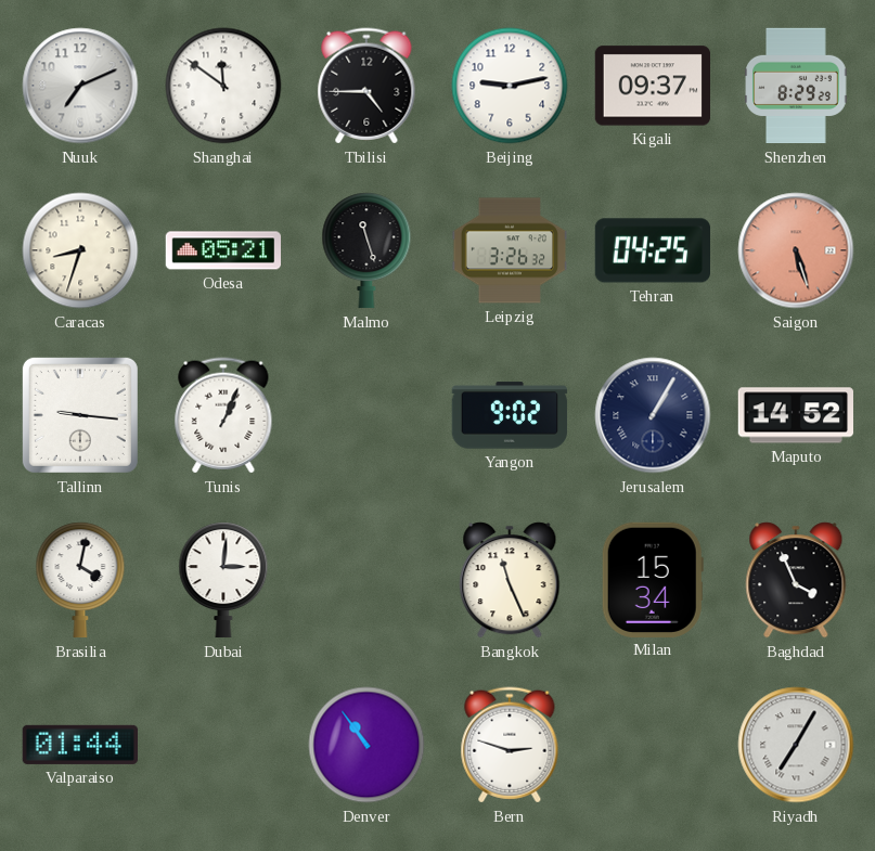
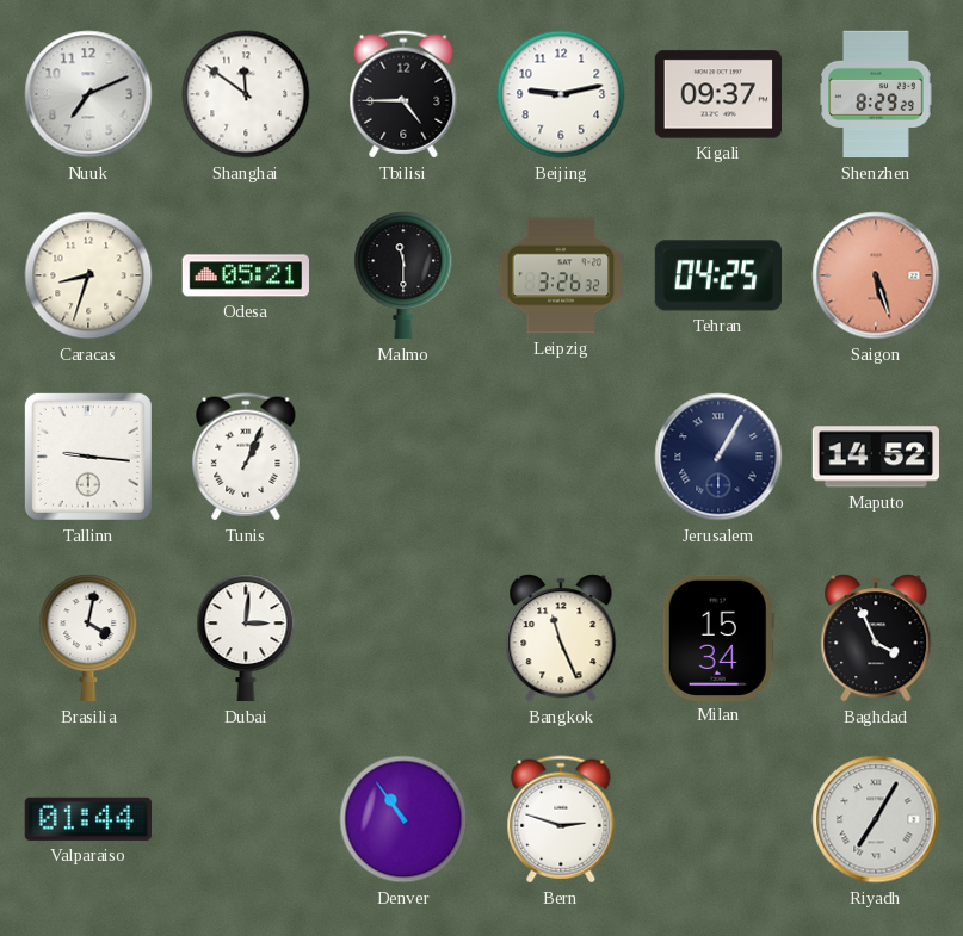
Malmo: 11:27 -> 11:30 (403, 275)
Yangon: 9:02 -> none (510, 415)
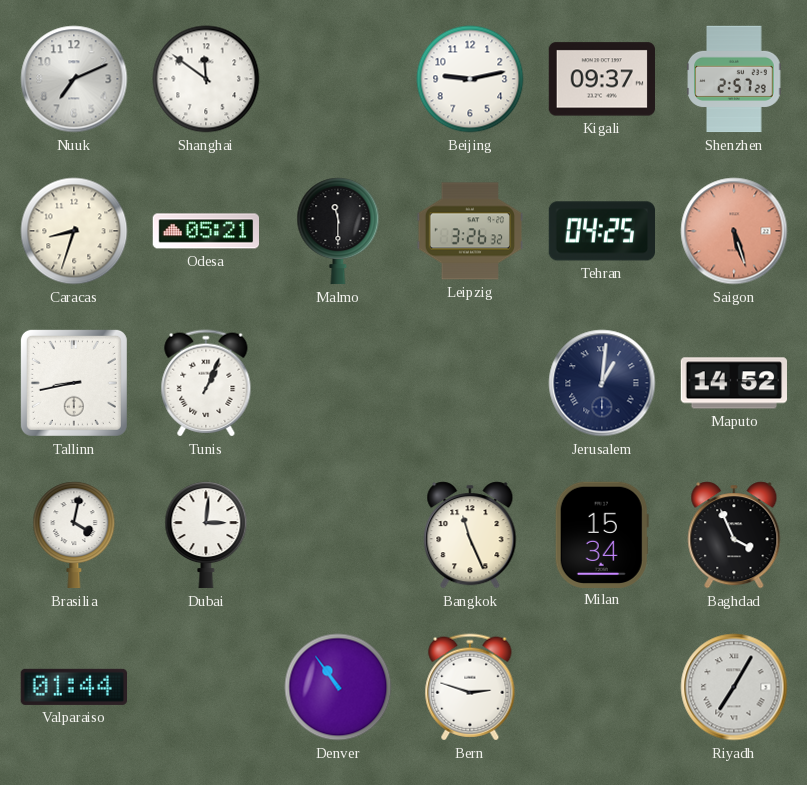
Tbilisi: 4:45 -> none (403, 94)
Shenzhen: 8:29 -> 2:57 (734, 79)
Tallinn: 9:16 -> 8:43 (74, 383)
Jerusalem: 1:05 -> 1:01 (602, 383)
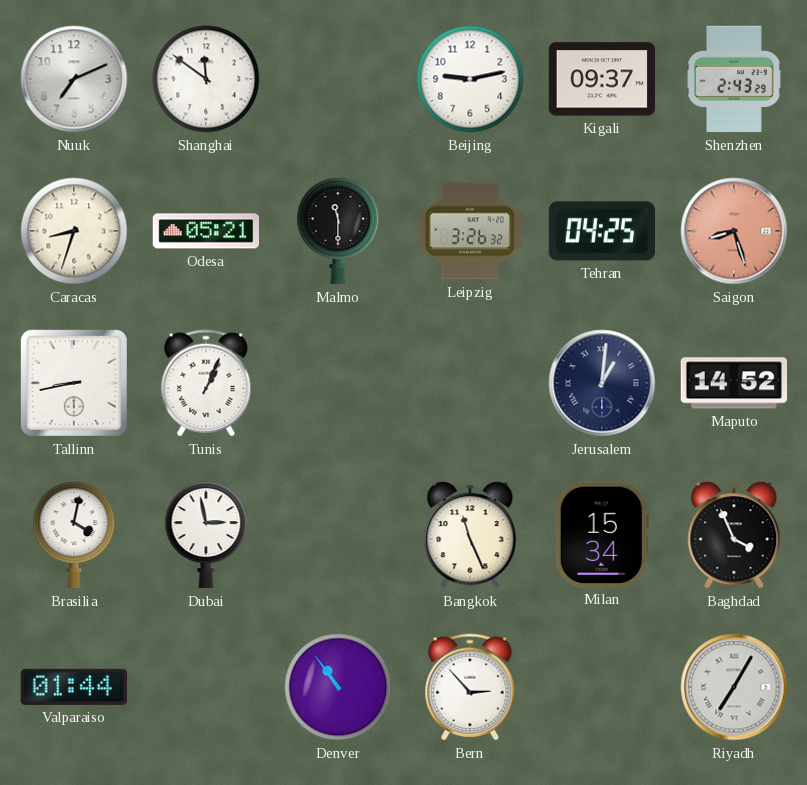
Shenzhen: 2:57 -> 2:43 (734, 79)
Saigon: 5:27 -> 8:27 (734, 231)
Dubai: 3:01 -> 2:58 (206, 535)
Bern: 2:48 -> 2:53 (470, 687)
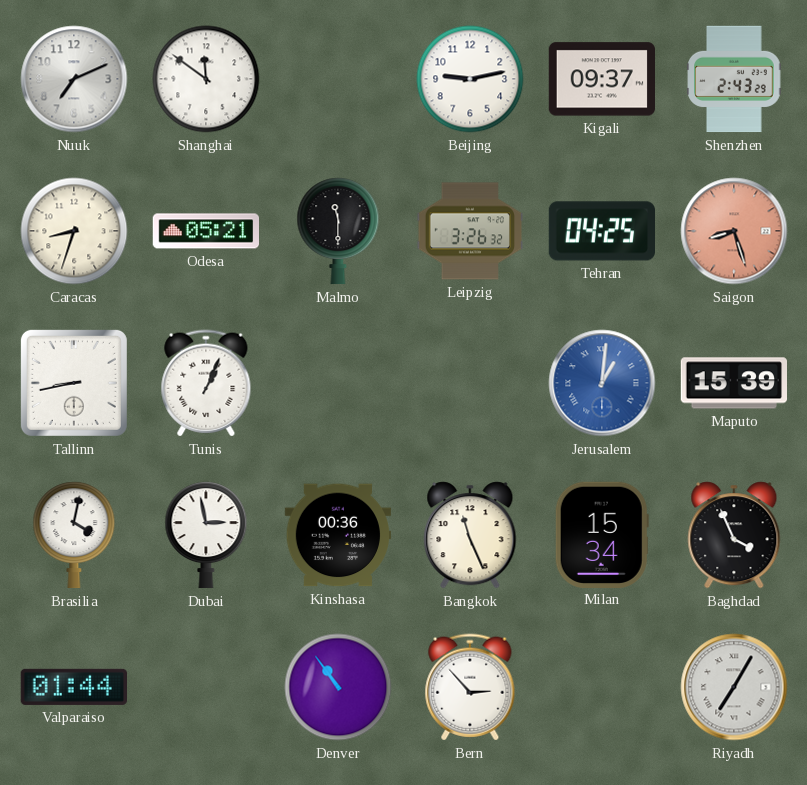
Jerusalem dial: navy -> blue (602, 383)
Maputo: 14:52 -> 15:39 (733, 383)
Kinshasa: none -> 00:36 (337, 535)
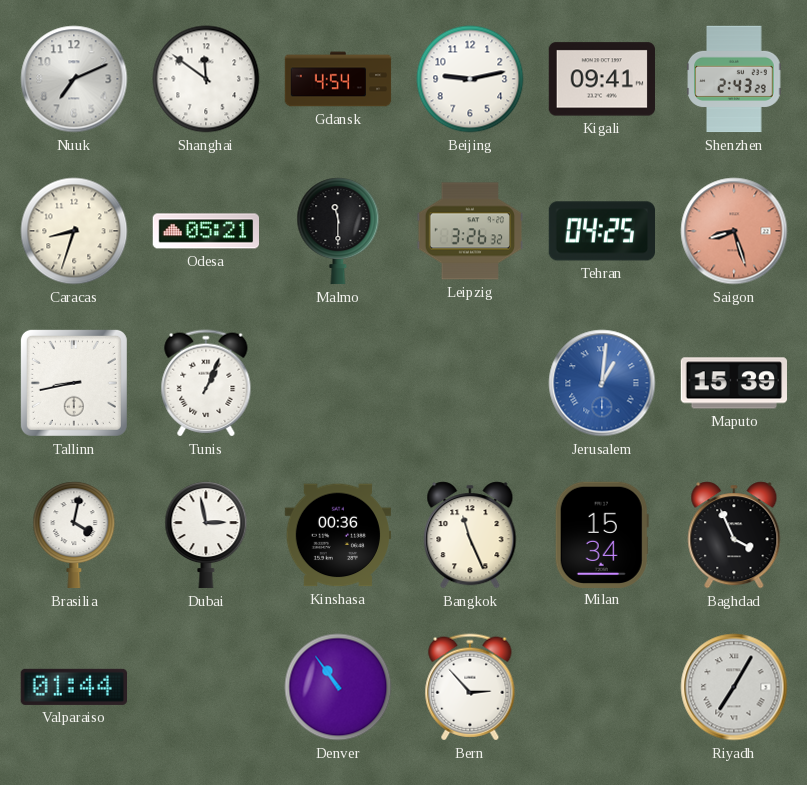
Gdansk: none -> 4:54 (338, 79)
Kigali: 09:37 -> 09:41 (601, 79)
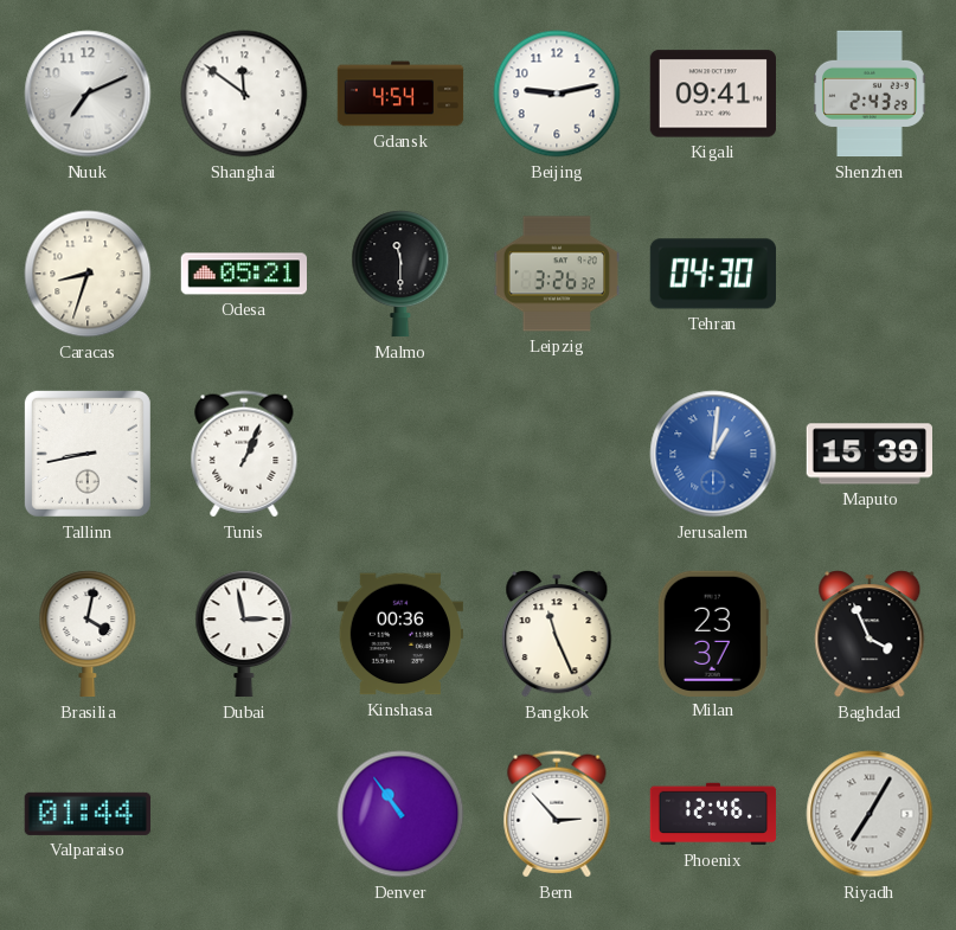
Tehran: 04:25 -> 04:30 (712, 274)
Saigon: 8:27 -> none (734, 231)
Milan: 15:34 -> 23:37 (713, 633)
Phoenix: none -> 12:46 (713, 814)
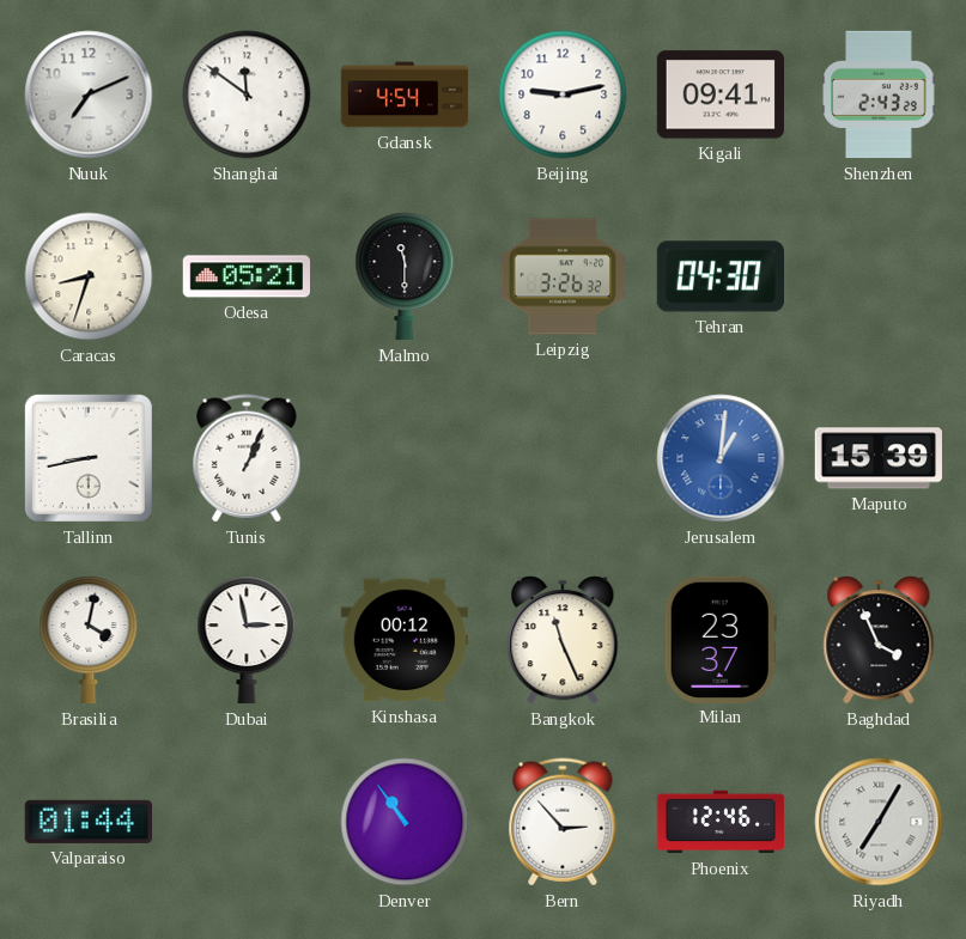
Kinshasa: 00:36 -> 00:12 (403, 640)
